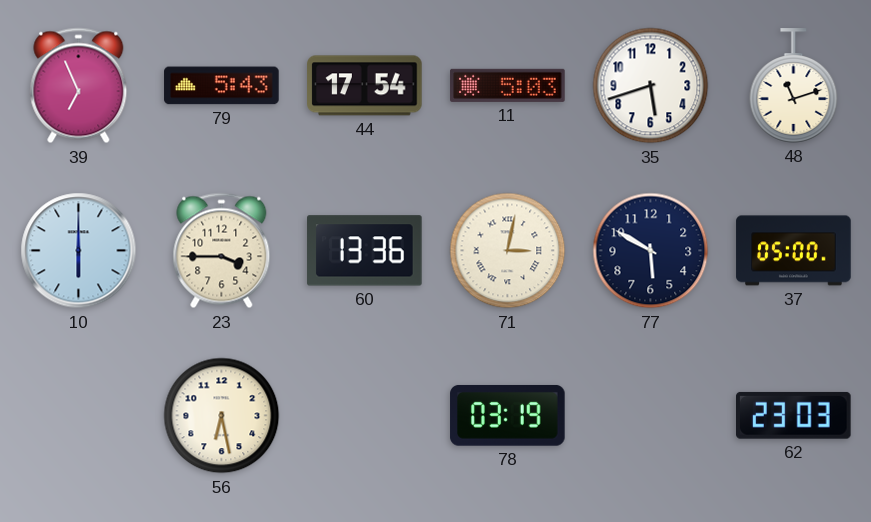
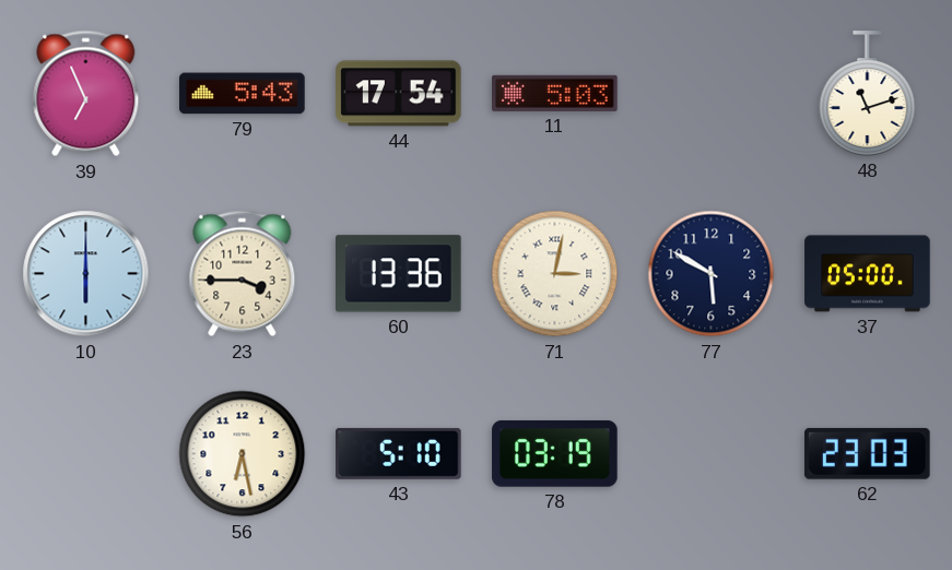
35: 5:42 -> none (651, 86)
43: none -> 5:10 (399, 453)
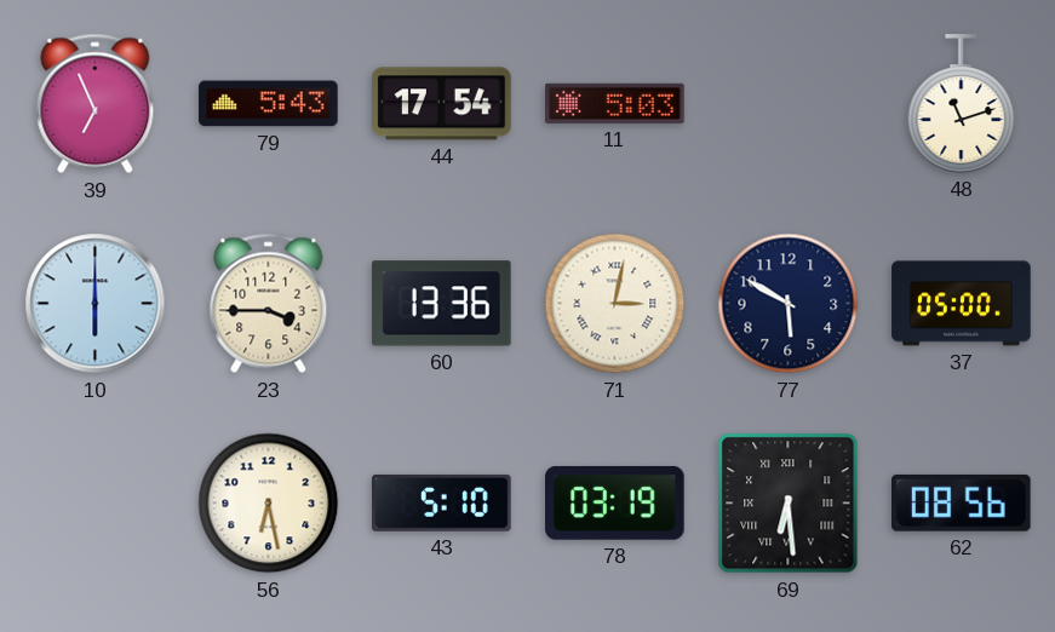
69: none -> 6:29 (789, 504)
62: 23:03 -> 08:56 (962, 502)
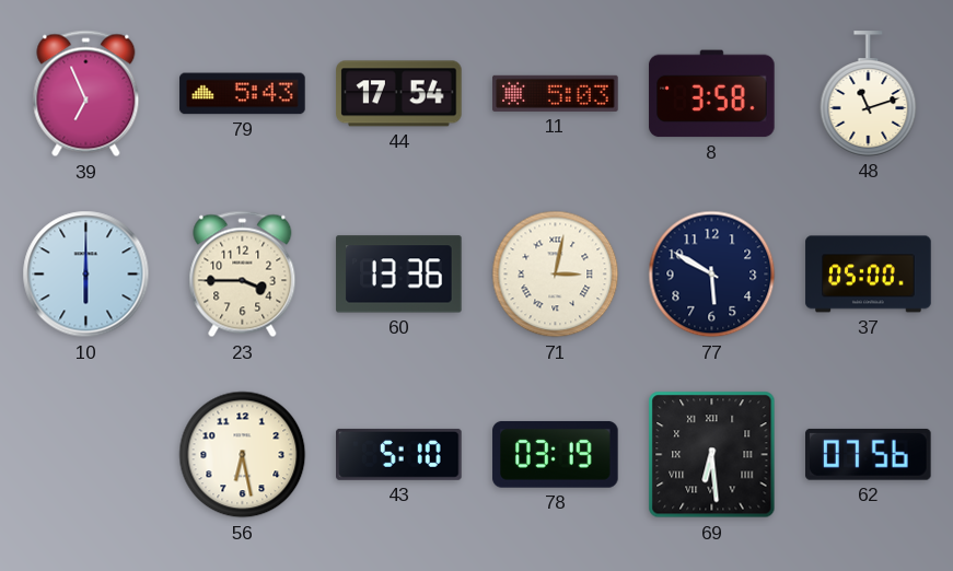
8: none -> 3:58 (712, 94)
62: 08:56 -> 07:56 (869, 454)
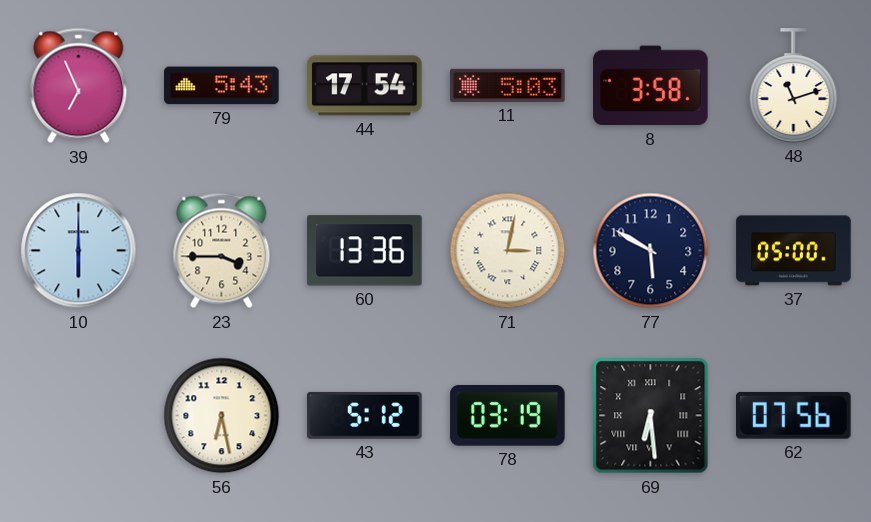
43: 5:10 -> 5:12 (365, 415)
